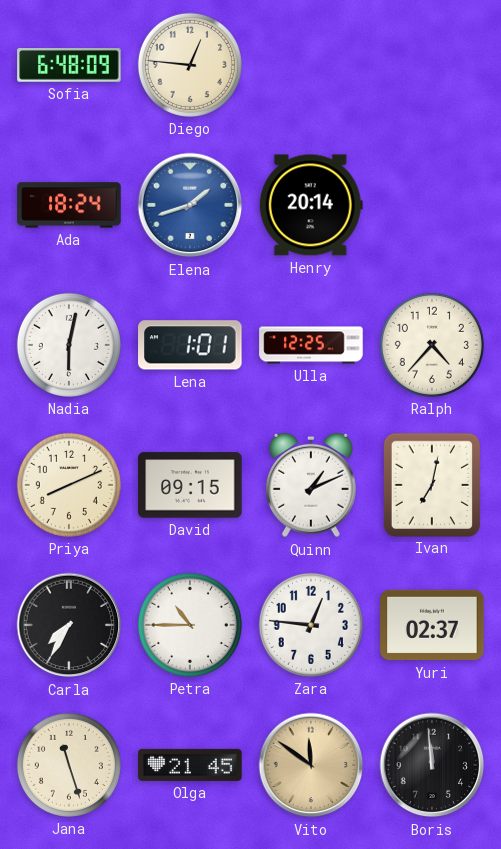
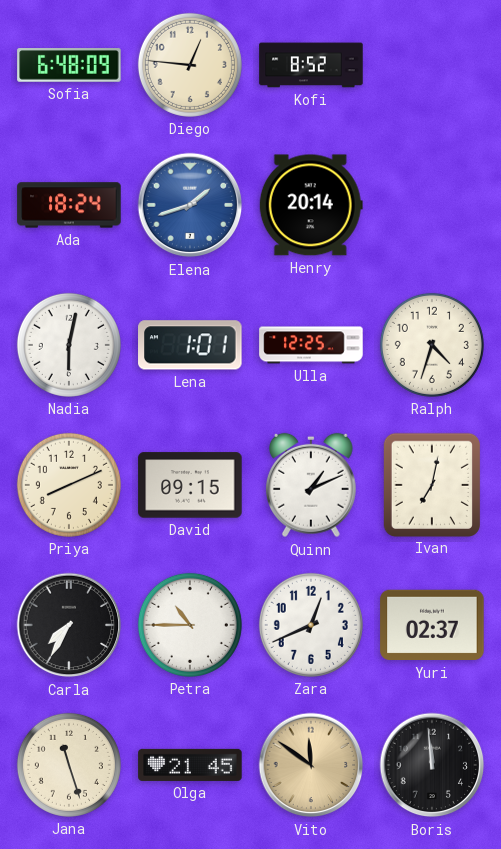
Kofi: none -> 8:52 (311, 65)
Ralph: 4:37 -> 4:33 (432, 345)
Zara: 12:46 -> 12:41 (311, 625)
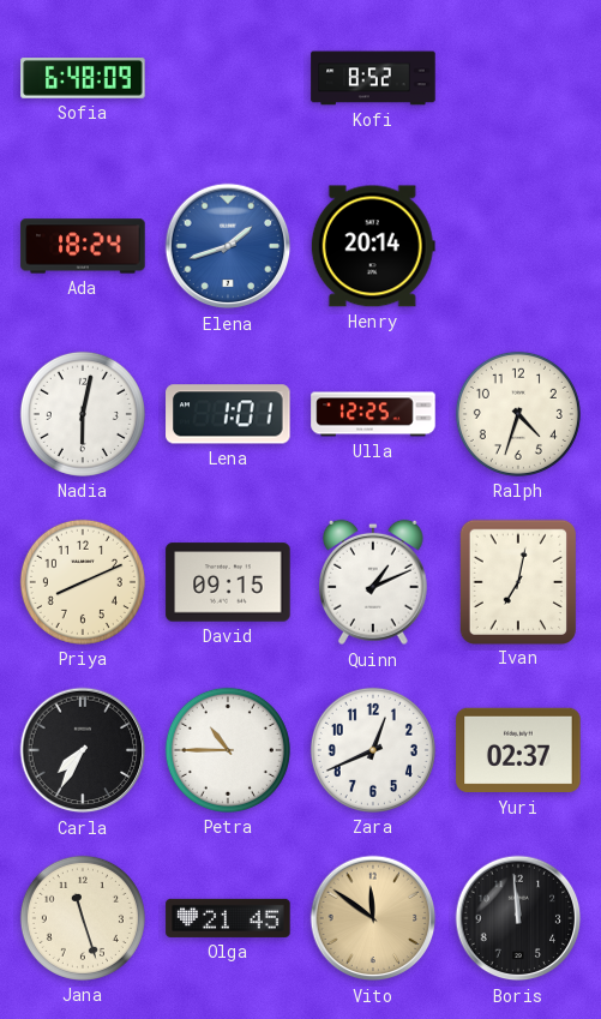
Diego: 12:46 -> none (190, 65)
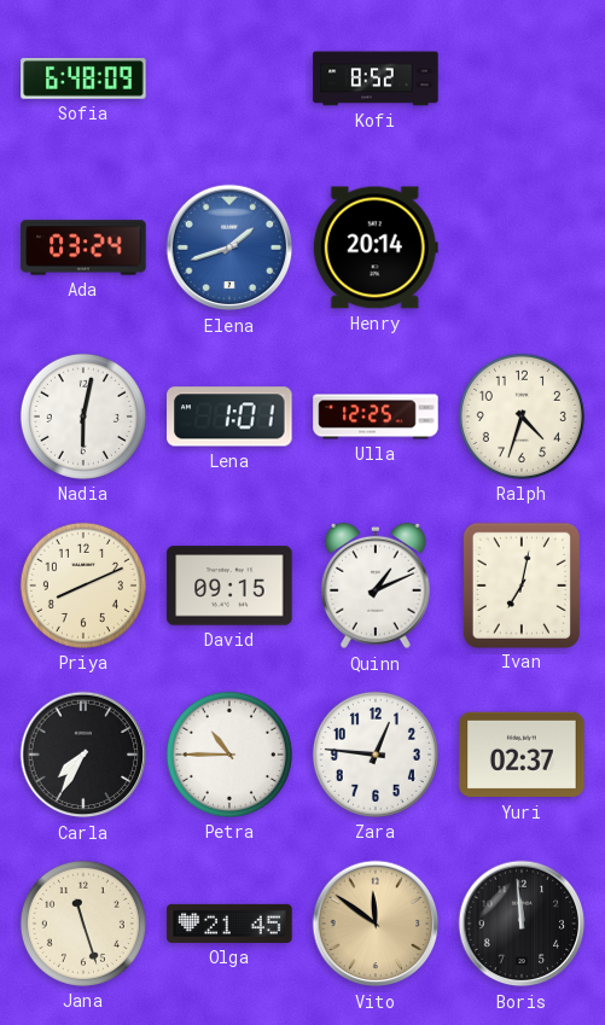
Ada: 18:24 -> 03:24 (83, 247)
Zara: 12:41 -> 12:46 (376, 755)
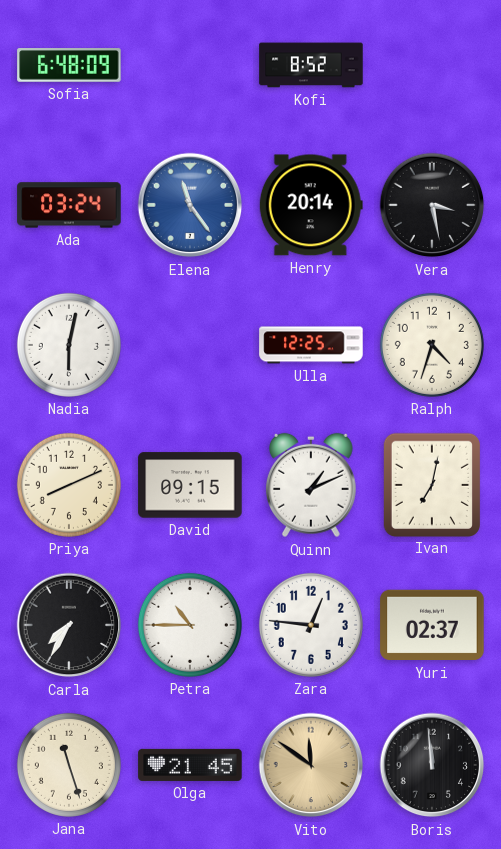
Elena: 1:42 -> 11:24 (190, 205)
Vera: none -> 3:28 (432, 205)
Lena: 1:01 -> none (229, 417)
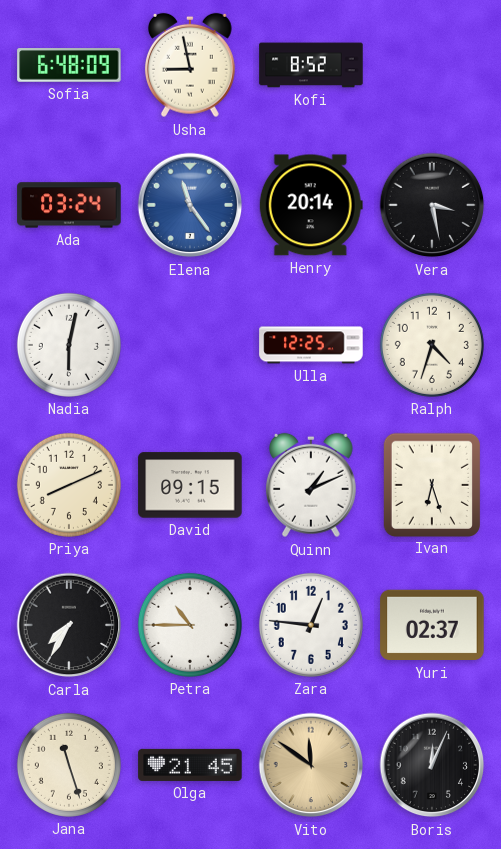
Usha: none -> 8:58 (190, 65)
Ivan: 7:02 -> 6:27 (431, 484)
Boris: 11:59 -> 12:04 (432, 765)
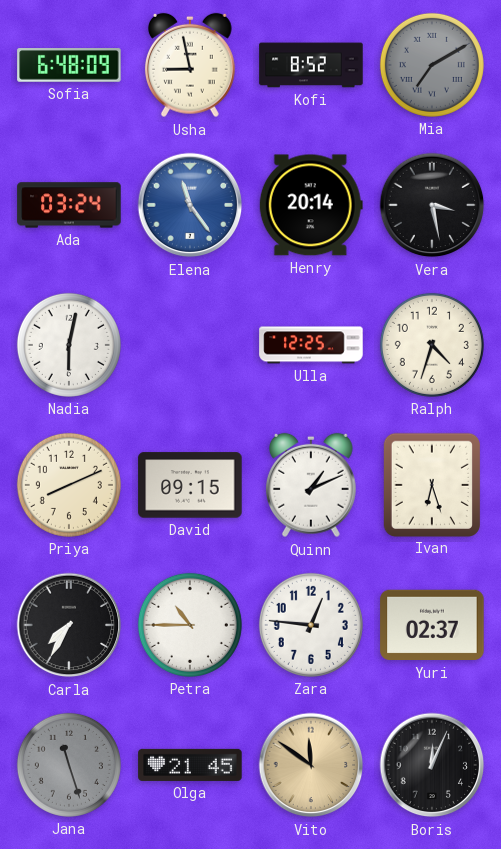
Mia: none -> 7:10 (432, 65)
Jana dial: cream -> grey (69, 765)
